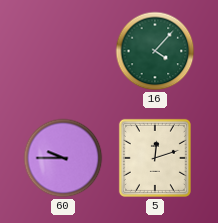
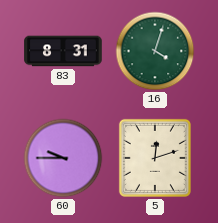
83: none -> 8:31 (63, 51)
16: 4:07 -> 4:03 (155, 51)
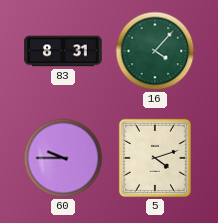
16: 4:03 -> 4:07 (155, 51)
5: 12:12 -> 4:12 (155, 158)
